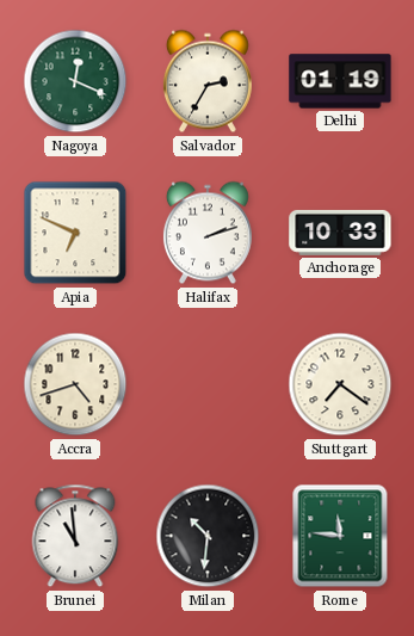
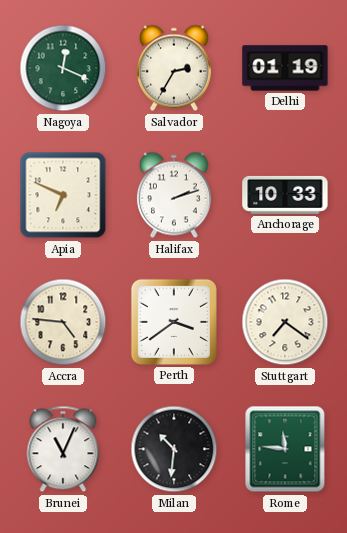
Accra: 4:42 -> 4:46 (63, 322)
Perth: none -> 3:39 (174, 322)
Brunei: 10:59 -> 11:04 (63, 449)
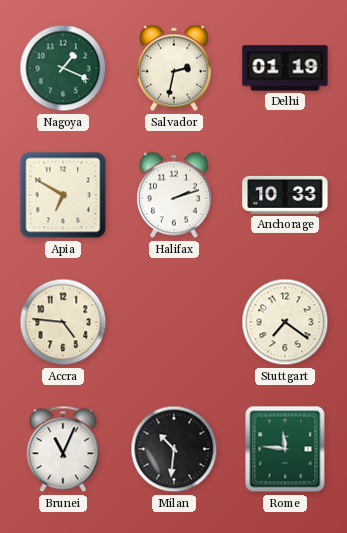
Nagoya: 12:19 -> 1:19 (63, 68)
Salvador: 2:35 -> 2:32 (174, 68)
Apia: 6:49 -> 6:50 (63, 195)
Perth: 3:39 -> none (174, 322)
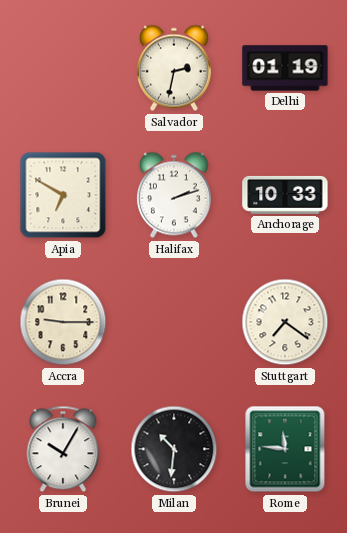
Nagoya: 1:19 -> none (63, 68)
Accra: 4:46 -> 9:15 (63, 322)
Brunei: 11:04 -> 10:05 (63, 449)
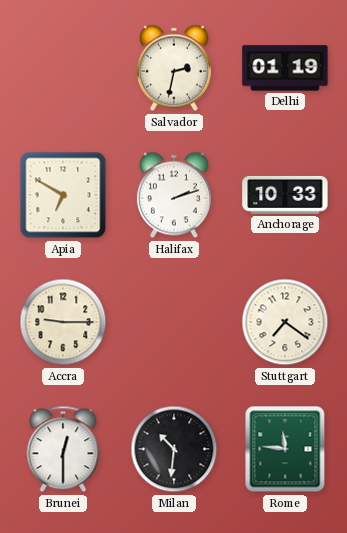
Brunei: 10:05 -> 12:30 (63, 449)
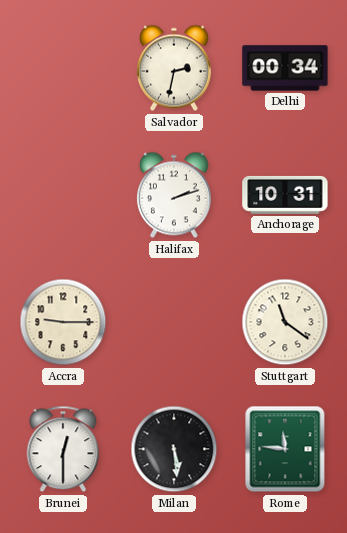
Delhi: 01:19 -> 00:34 (285, 68)
Apia: 6:50 -> none (63, 195)
Anchorage: 10:33 -> 10:31 (285, 195)
Stuttgart: 7:21 -> 11:21 (285, 322)
Milan: 10:31 -> 5:29 (174, 449)
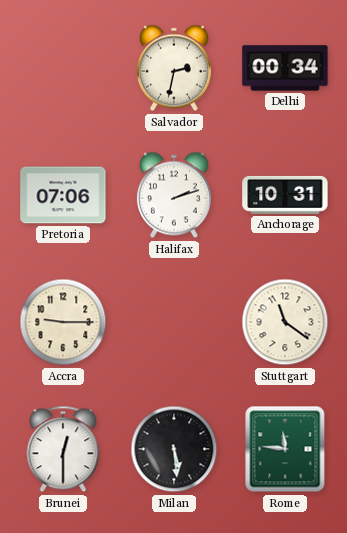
Pretoria: none -> 07:06 (63, 195)
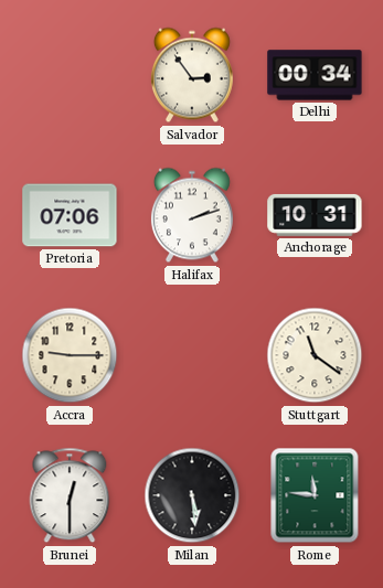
Salvador: 2:32 -> 2:54 (192, 75)
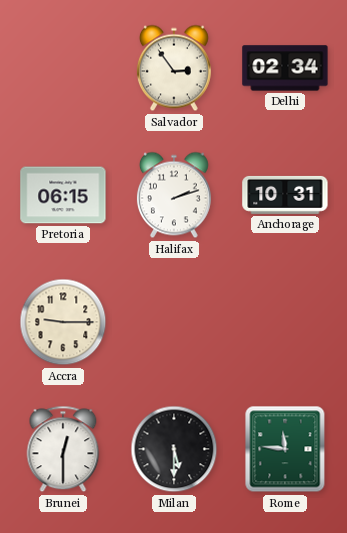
Delhi: 00:34 -> 02:34 (285, 68)
Pretoria: 07:06 -> 06:15 (63, 195)
Stuttgart: 11:21 -> none (315, 355)
Milan: 5:29 -> 5:30 (174, 449)
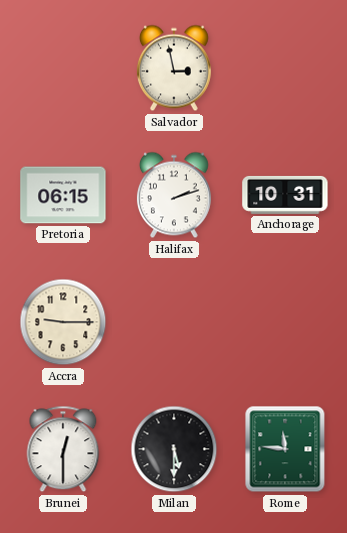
Salvador: 2:54 -> 2:58 (174, 68)
Delhi: 02:34 -> none (285, 68)
